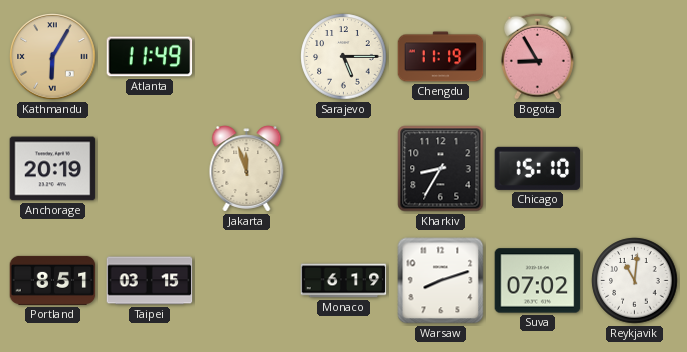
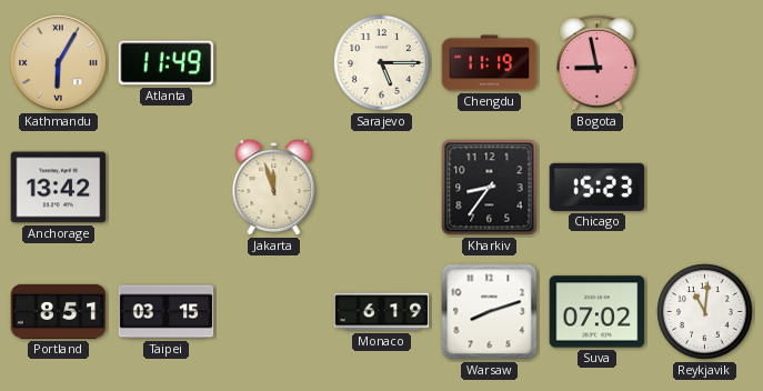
Bogota: 8:55 -> 8:58 (596, 62)
Anchorage: 20:19 -> 13:42 (59, 188)
Kharkiv: 8:35 -> 8:36 (490, 188)
Chicago: 15:10 -> 15:23 (598, 187)
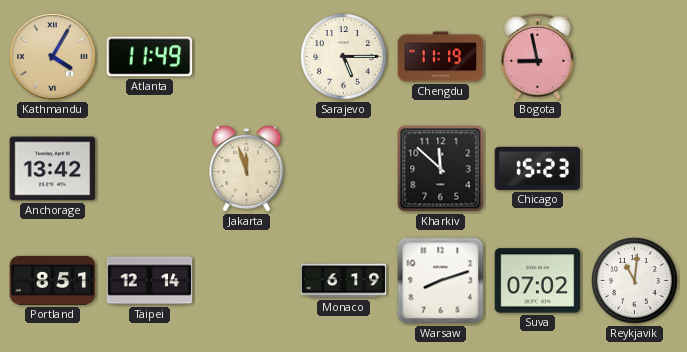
Kathmandu: 6:05 -> 4:05 (53, 57)
Kharkiv: 8:36 -> 11:52 (441, 169)
Taipei: 03:15 -> 12:14 (150, 281)
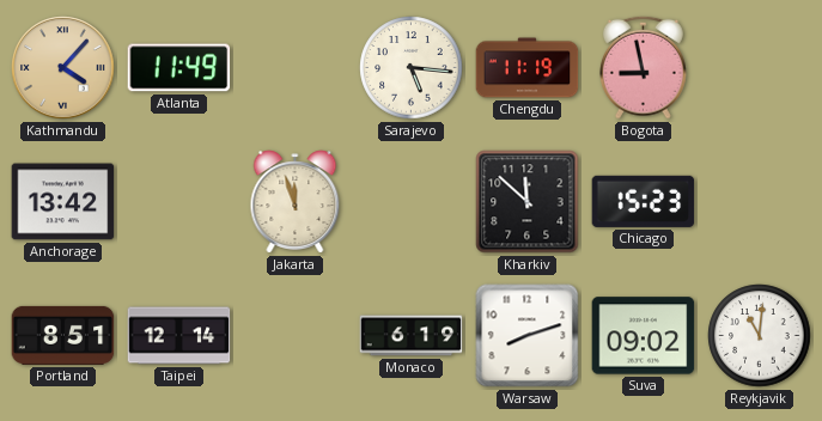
Kathmandu: 4:05 -> 4:07 (63, 68)
Sarajevo: 5:15 -> 5:16 (412, 68)
Suva: 07:02 -> 09:02 (644, 336)
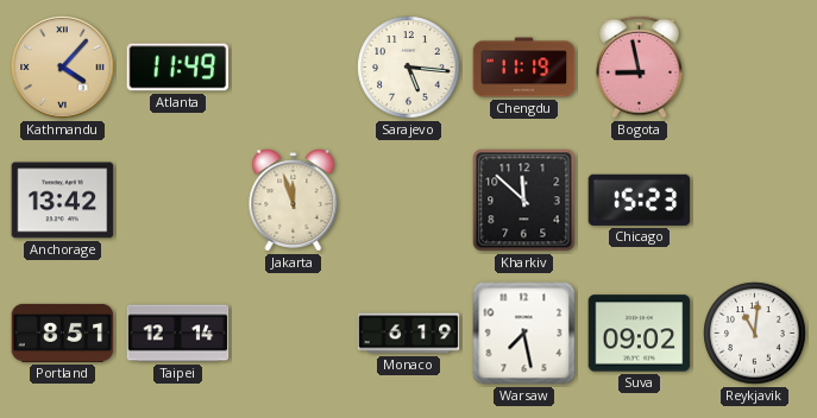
Warsaw: 8:12 -> 7:28 (524, 334)
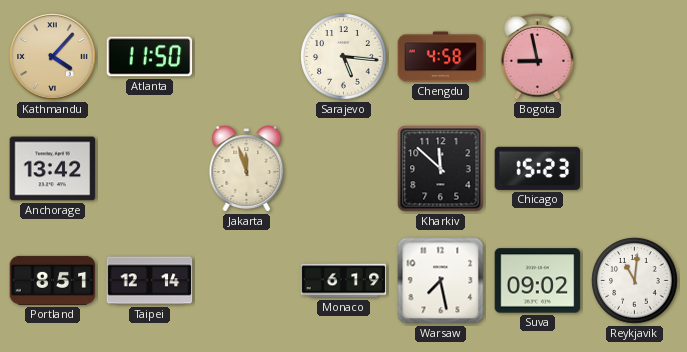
Atlanta: 11:49 -> 11:50 (150, 57)
Chengdu: 11:19 -> 4:58 (441, 57)
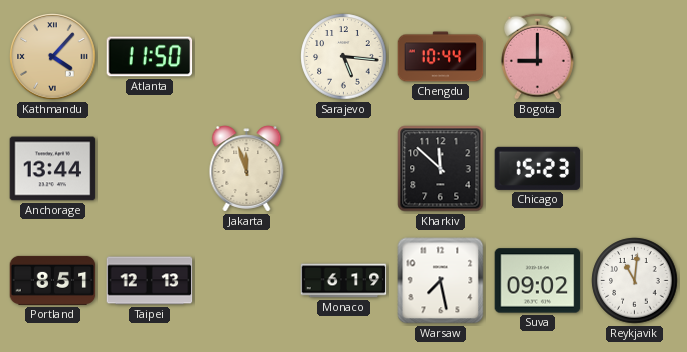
Chengdu: 4:58 -> 10:44 (441, 57)
Bogota: 8:58 -> 9:00 (537, 56)
Anchorage: 13:42 -> 13:44 (53, 169)
Taipei: 12:14 -> 12:13 (150, 281)
